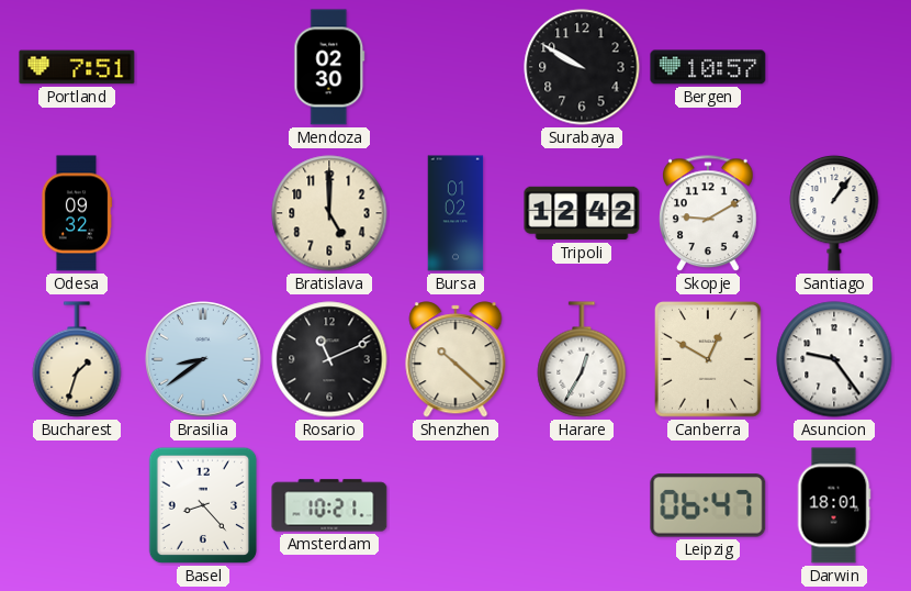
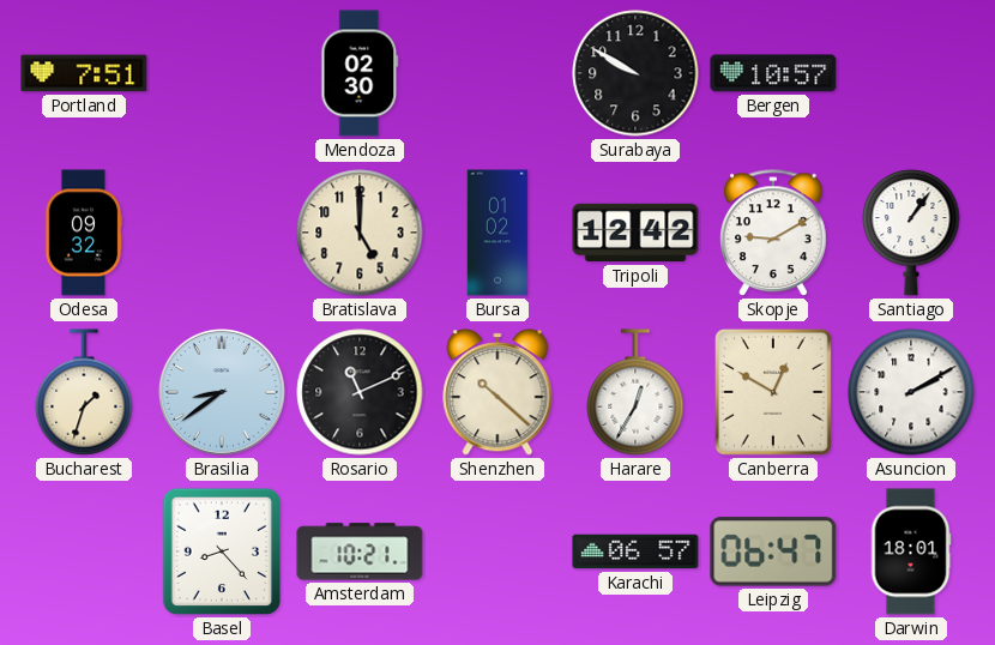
Asuncion: 9:24 -> 2:10 (911, 392)
Karachi: none -> 06:57 (635, 551)
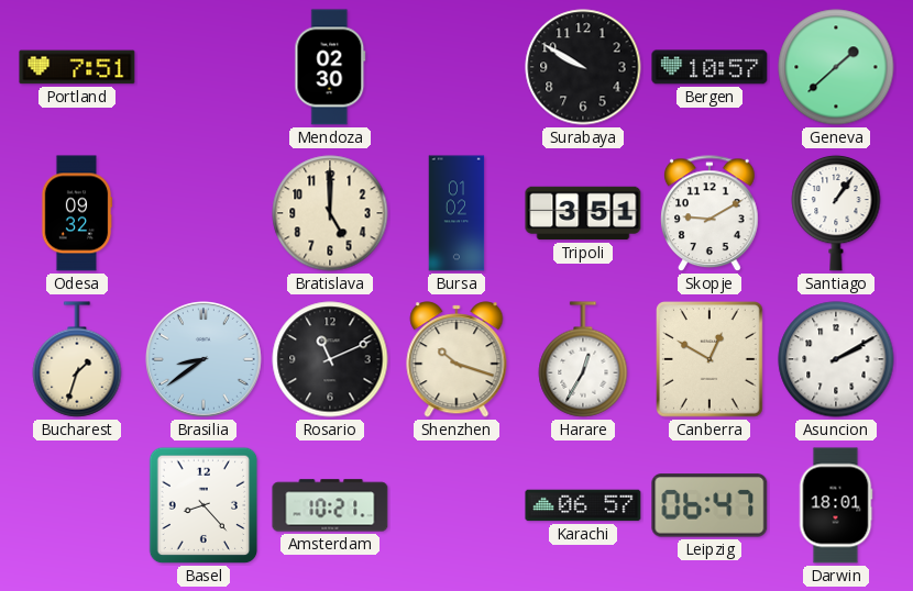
Geneva: none -> 1:38 (836, 67)
Tripoli: 12:42 -> 3:51 (583, 213)
Shenzhen: 10:22 -> 10:18 (457, 359)
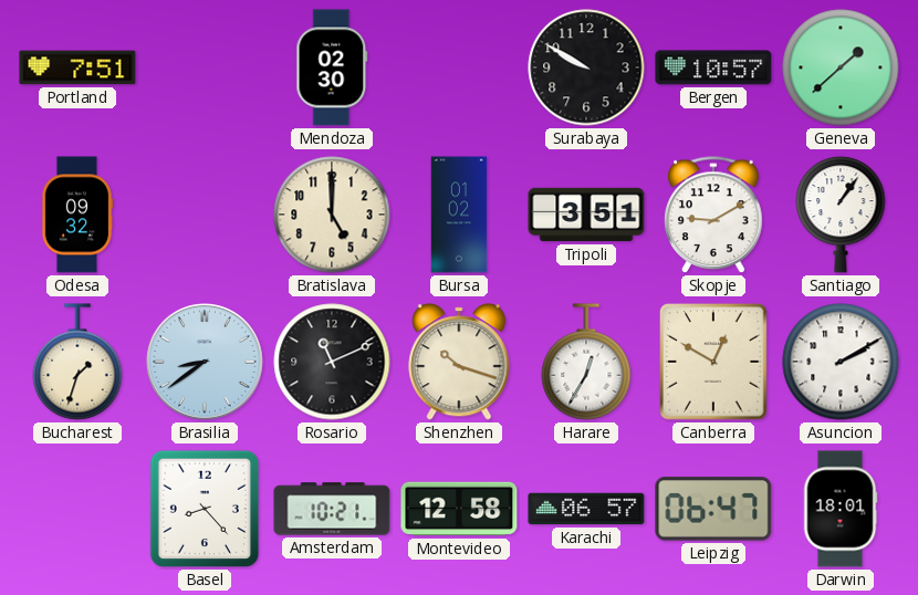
Montevideo: none -> 12:58 (459, 509)
